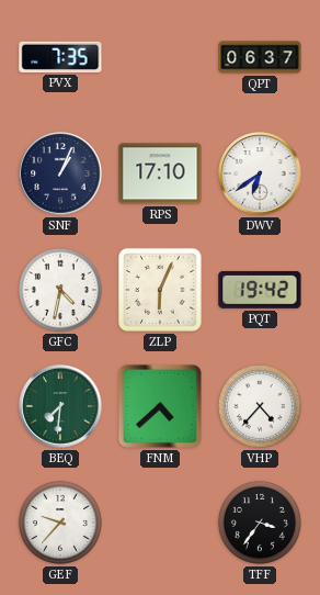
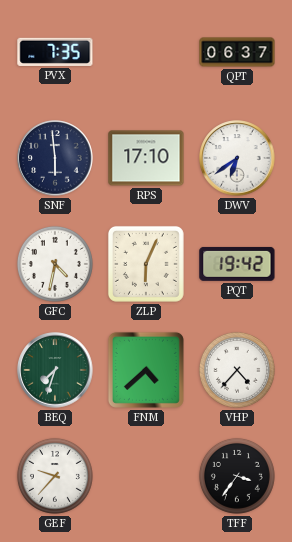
SNF: 1:04 -> 5:59 (55, 158)
BEQ: 7:31 -> 7:33 (55, 370)
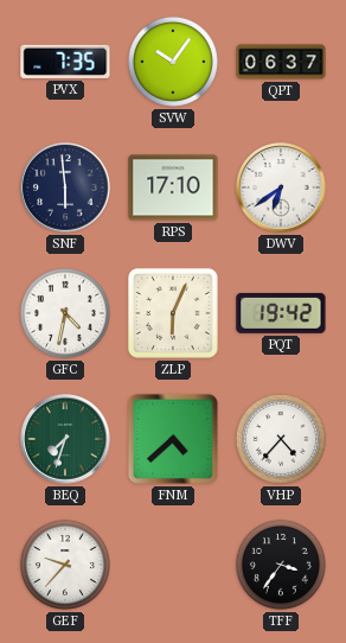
SVW: none -> 10:06 (173, 62)
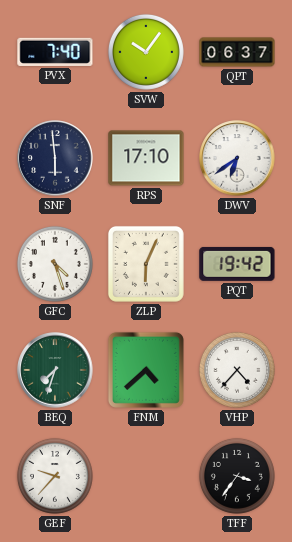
PVX: 7:35 -> 7:40 (55, 52)
GFC: 4:32 -> 4:27 (55, 264)
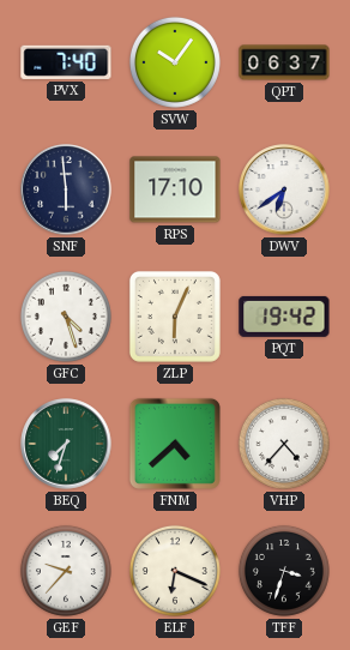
ELF: none -> 6:19 (175, 571)
TFF: 3:36 -> 3:33 (284, 571)
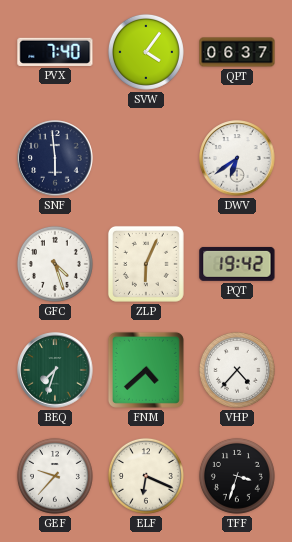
SVW: 10:06 -> 4:06 (146, 52)
RPS: 17:10 -> none (175, 189)
